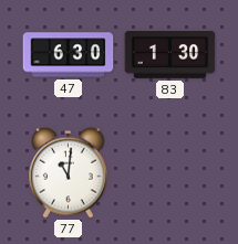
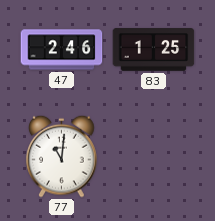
47: 6:30 -> 2:46 (62, 50)
83: 1:30 -> 1:25 (154, 50)
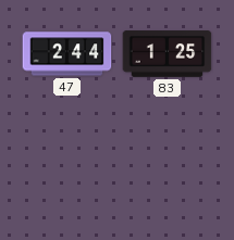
47: 2:46 -> 2:44 (67, 54)
77: 11:01 -> none (62, 156)
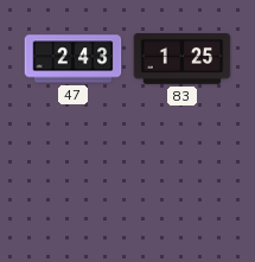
47: 2:44 -> 2:43 (74, 59)
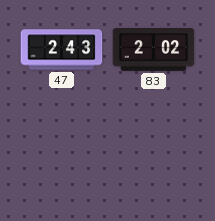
83: 1:25 -> 2:02 (154, 50)
